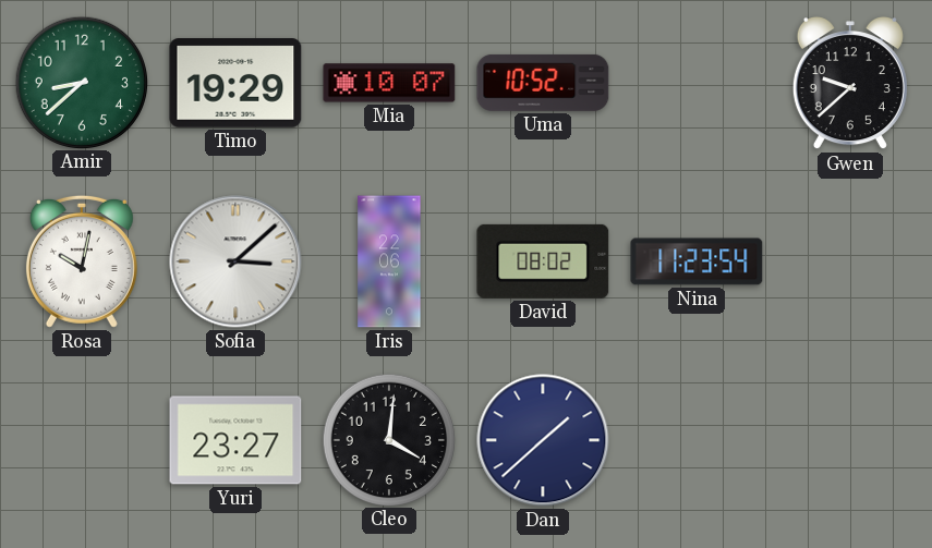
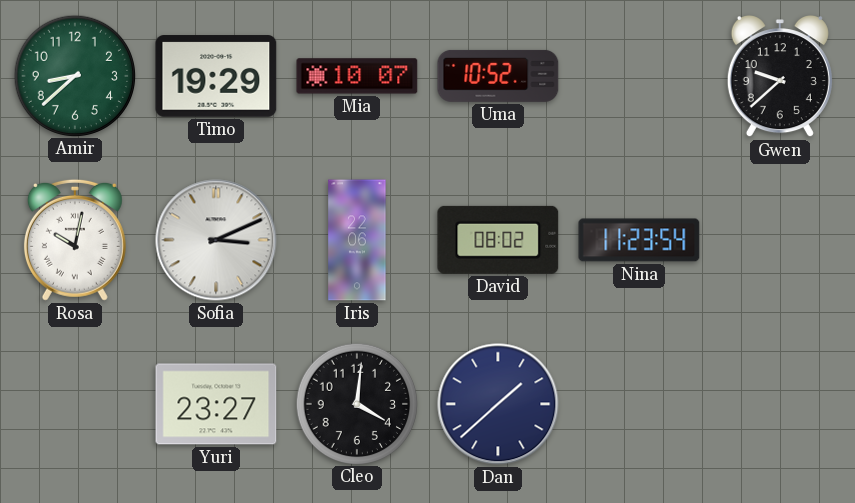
Sofia: 3:08 -> 3:11 (216, 240)
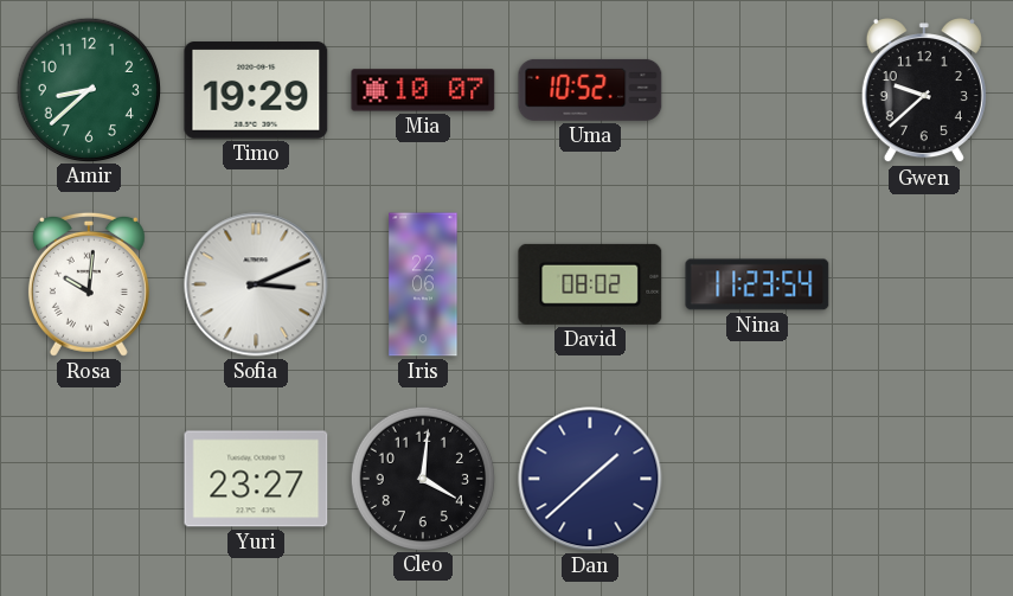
Rosa: 10:02 -> 10:01 (89, 284)
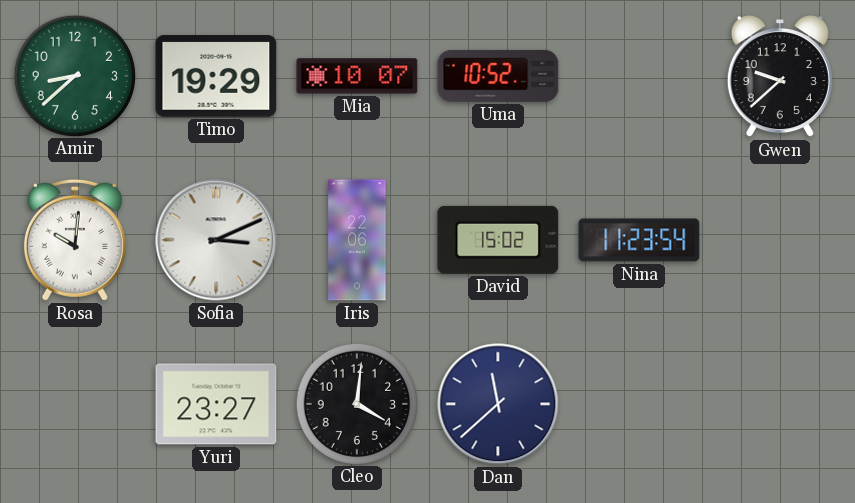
David: 08:02 -> 15:02 (498, 240)
Dan: 1:38 -> 11:38 (498, 404)
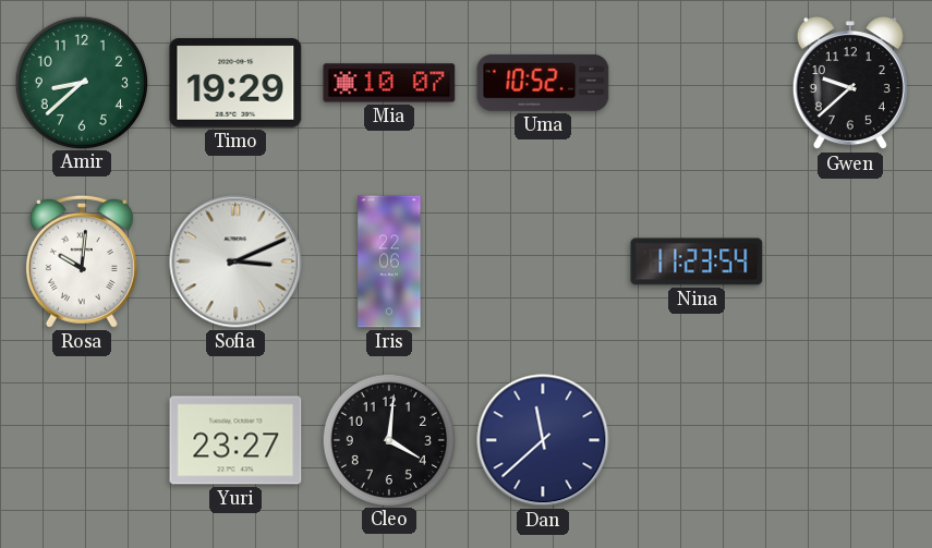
David: 15:02 -> none (498, 240)
